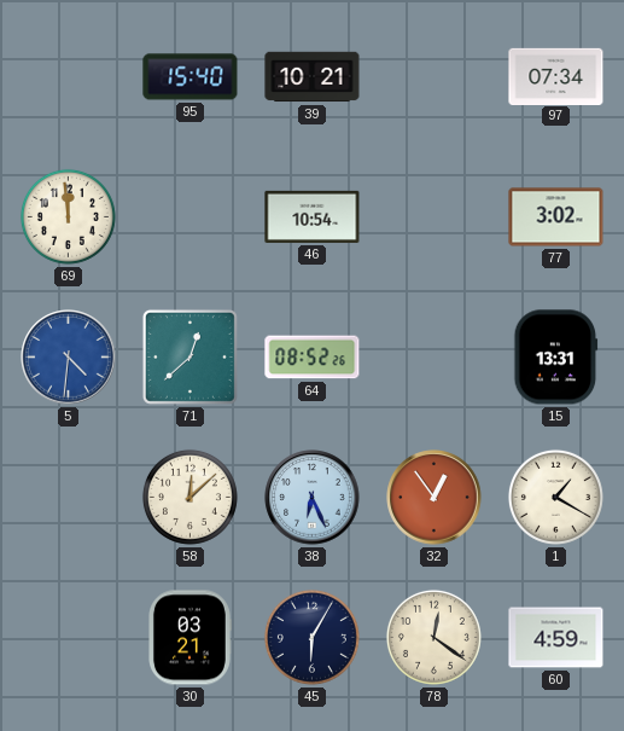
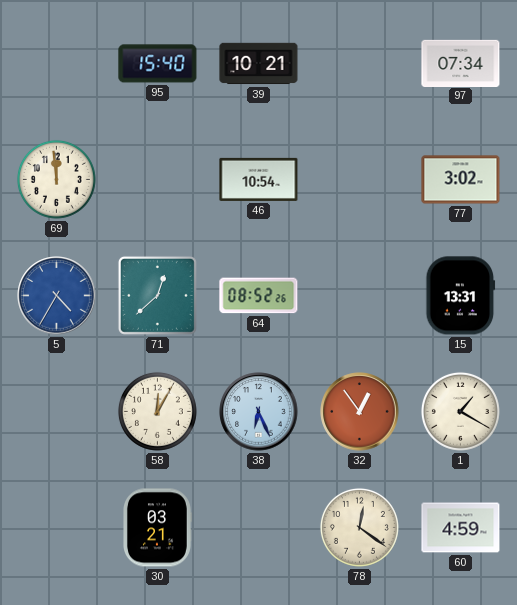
5: 4:31 -> 4:35 (57, 296)
58: 12:08 -> 12:05 (157, 411)
45: 6:05 -> none (311, 637)
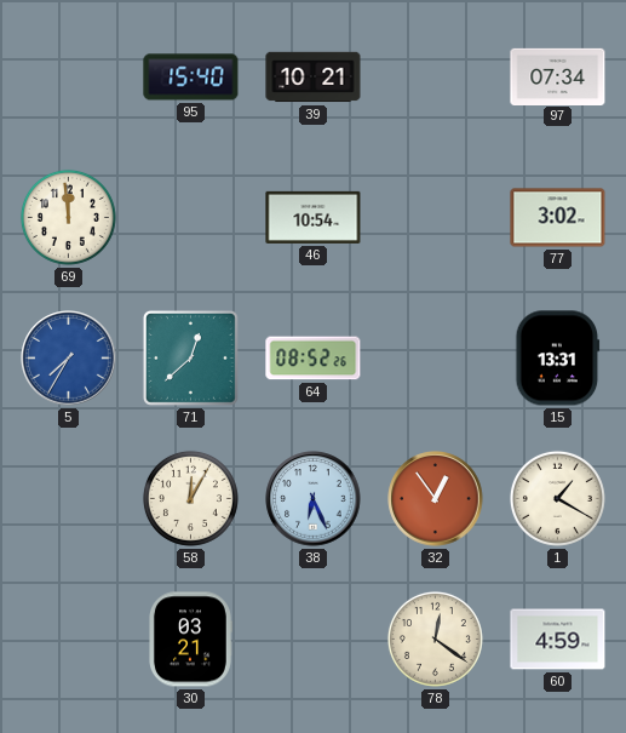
5: 4:35 -> 7:35 (69, 359)
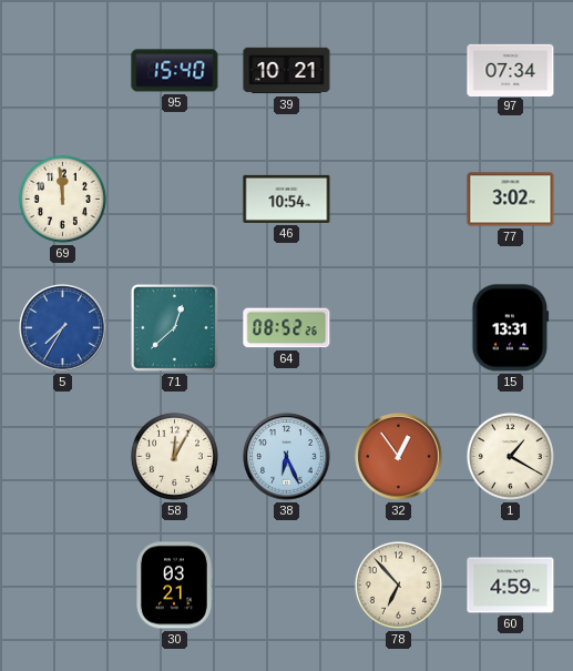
78: 12:21 -> 6:53 (398, 584)
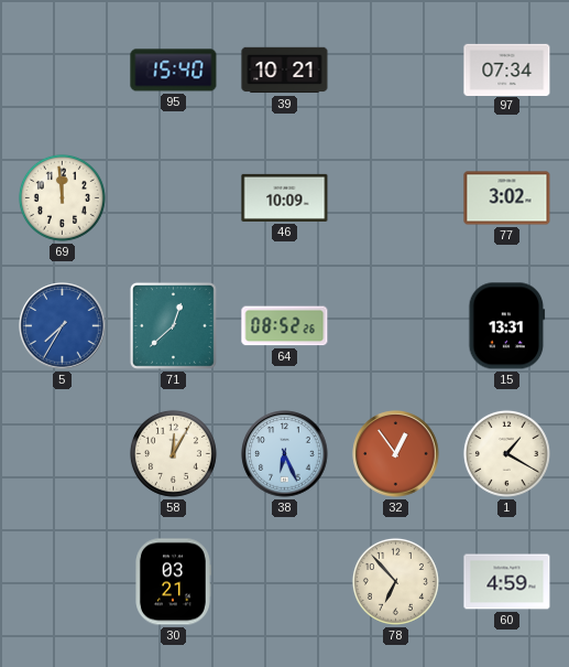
46: 10:54 -> 10:09 (285, 197)
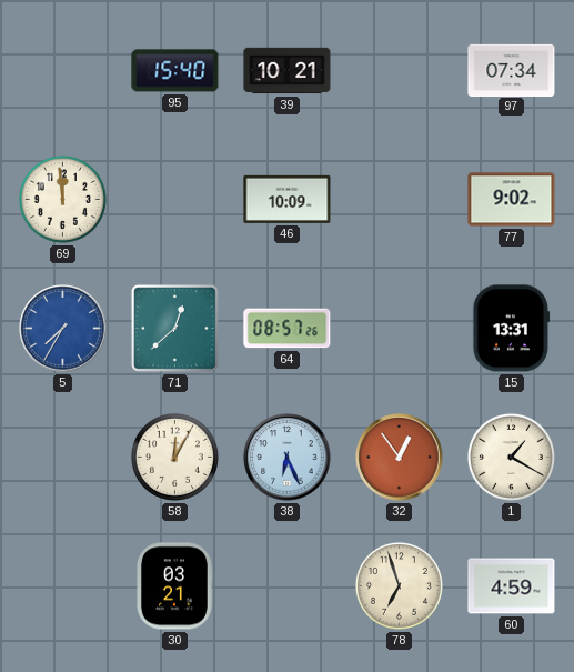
77: 3:02 -> 9:02 (512, 200)
64: 08:52 -> 08:57 (288, 329)
78: 6:53 -> 6:57 (399, 585)
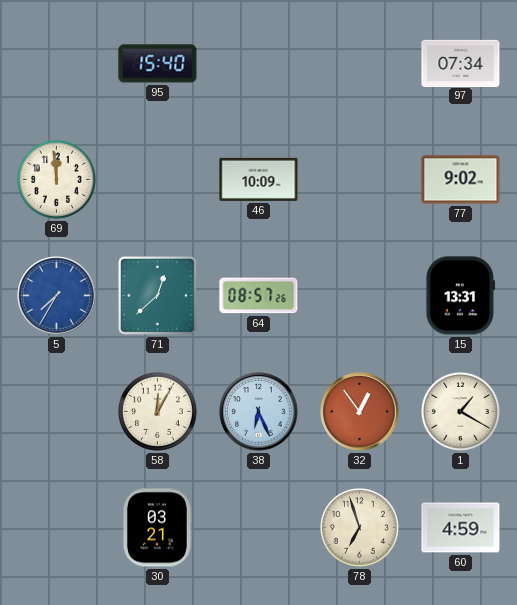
39: 10:21 -> none (288, 71)
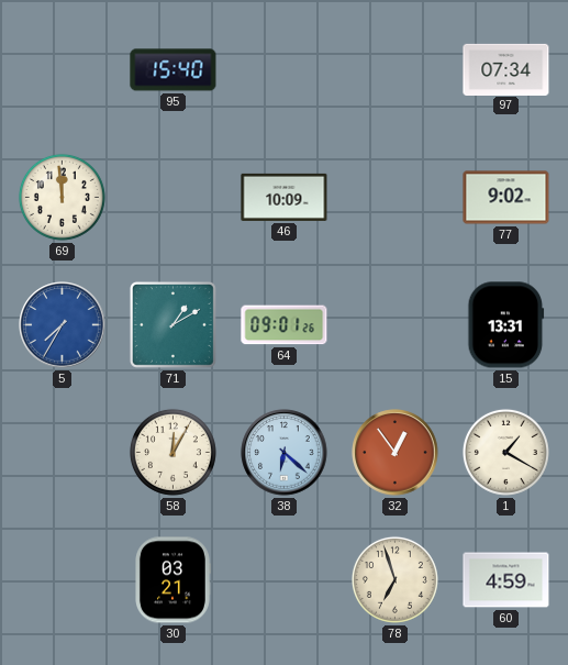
71: 12:38 -> 1:10 (172, 324)
64: 08:57 -> 09:01 (285, 325)
38: 6:26 -> 6:22 (285, 453)
